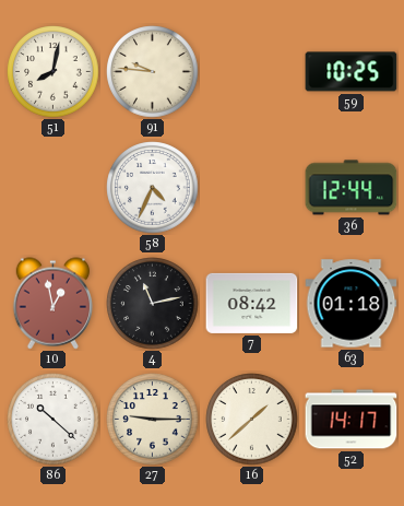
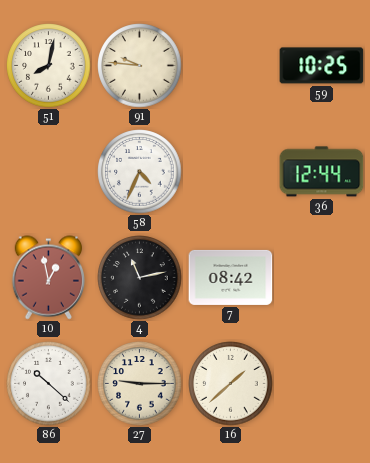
63: 01:18 -> none (352, 304)
52: 14:17 -> none (352, 420)
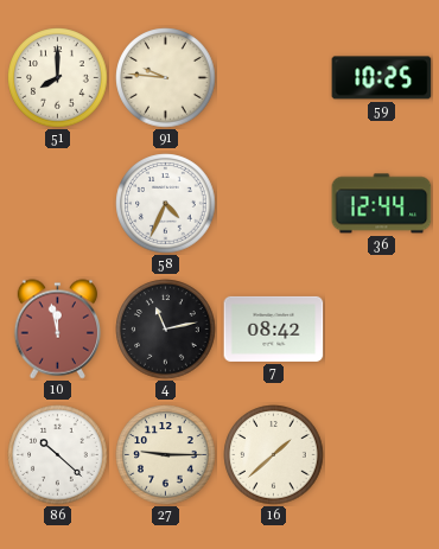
51: 8:02 -> 8:00 (58, 78)
10: 12:58 -> 11:58 (58, 330)
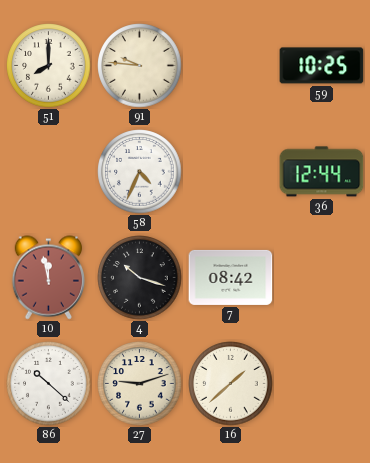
4: 11:13 -> 10:18 (140, 278)
27: 9:15 -> 9:12 (140, 384)
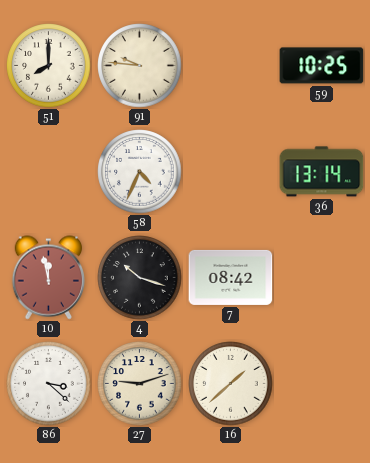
36: 12:44 -> 13:14 (322, 172)
86: 10:22 -> 3:22 (49, 384)
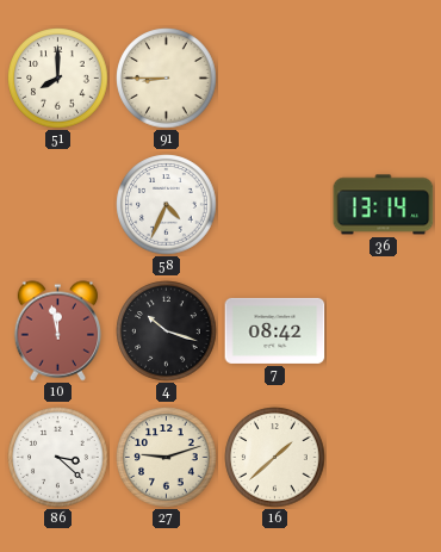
91: 9:46 -> 8:45 (167, 79)
59: 10:25 -> none (322, 66)
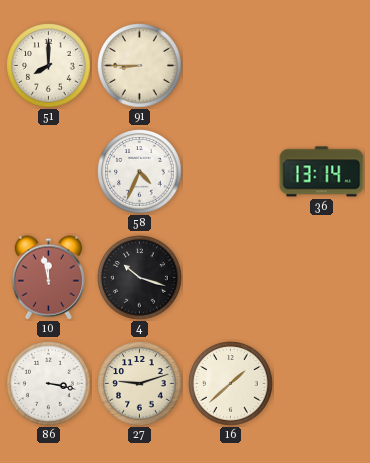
7: 08:42 -> none (275, 330)
86: 3:22 -> 3:17 (49, 384)
